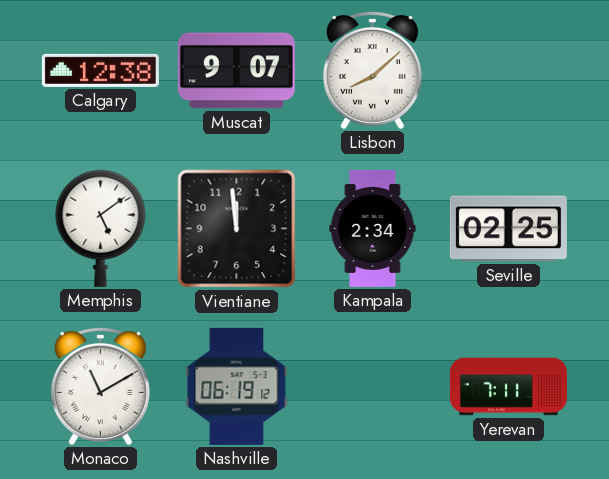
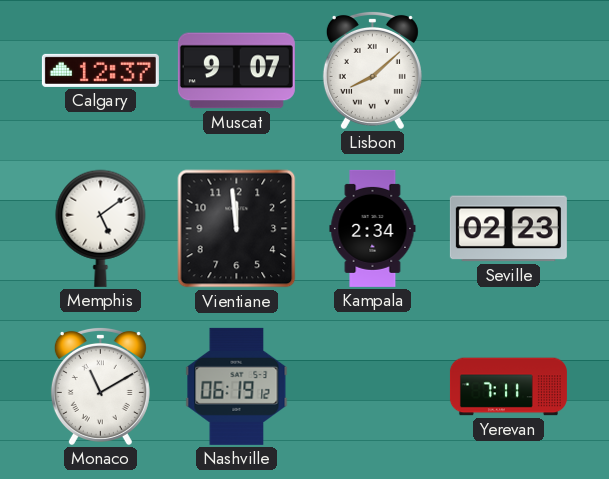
Calgary: 12:38 -> 12:37 (100, 70)
Seville: 02:25 -> 02:23 (508, 229)
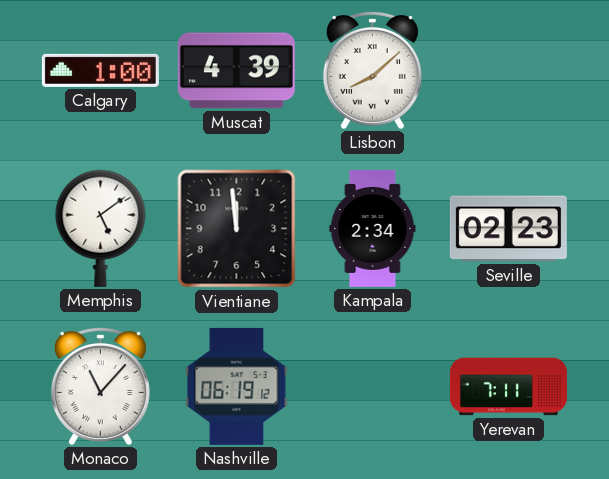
Calgary: 12:37 -> 1:00 (100, 70)
Muscat: 9:07 -> 4:39 (236, 71)
Monaco: 11:10 -> 11:07 (100, 386)
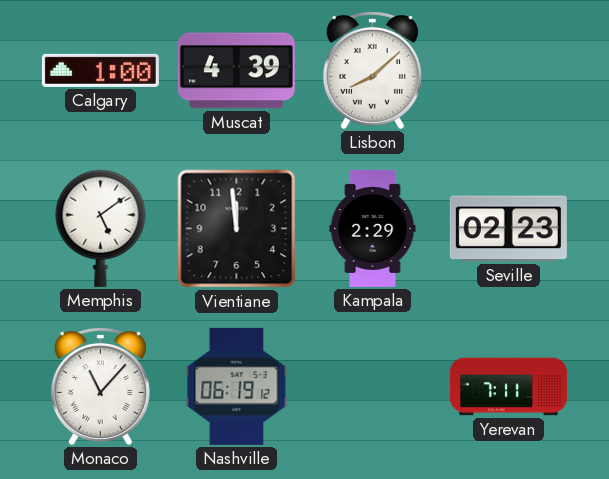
Kampala: 2:34 -> 2:29 (373, 228)
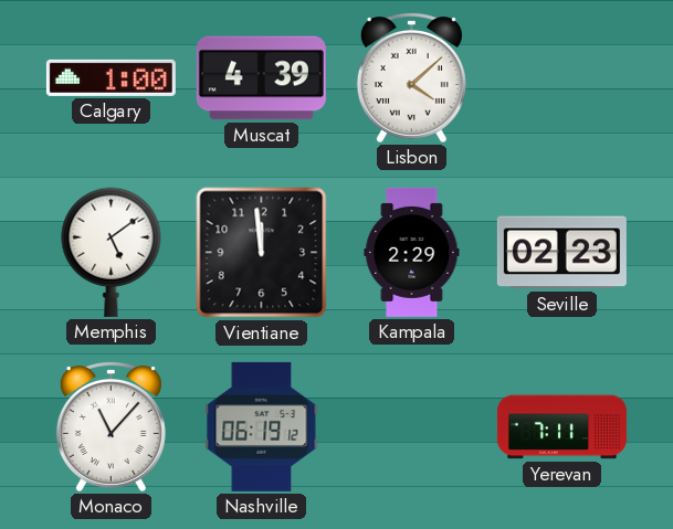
Lisbon: 8:08 -> 4:08 (411, 77)
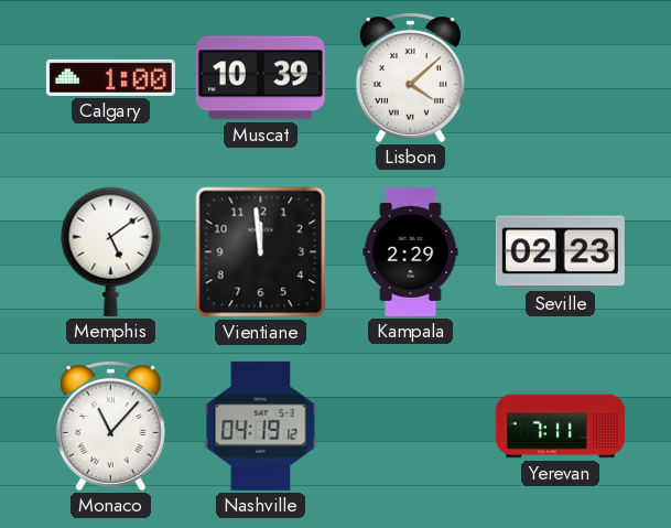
Muscat: 4:39 -> 10:39 (260, 78)
Nashville: 06:19 -> 04:19 (261, 425)
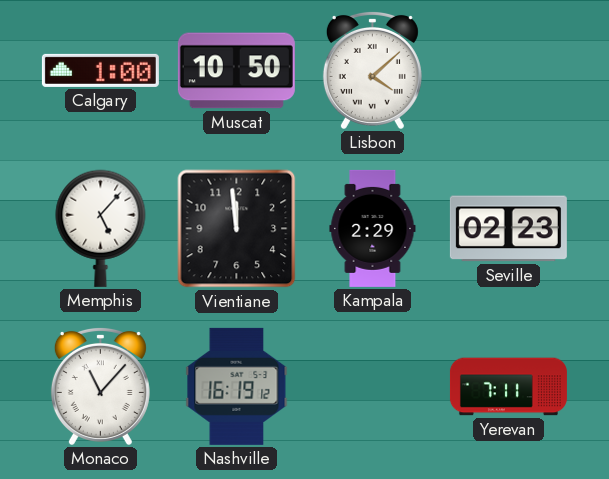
Muscat: 10:39 -> 10:50 (236, 71)
Memphis: 5:09 -> 5:07 (101, 228)
Nashville: 04:19 -> 16:19 (237, 386)
